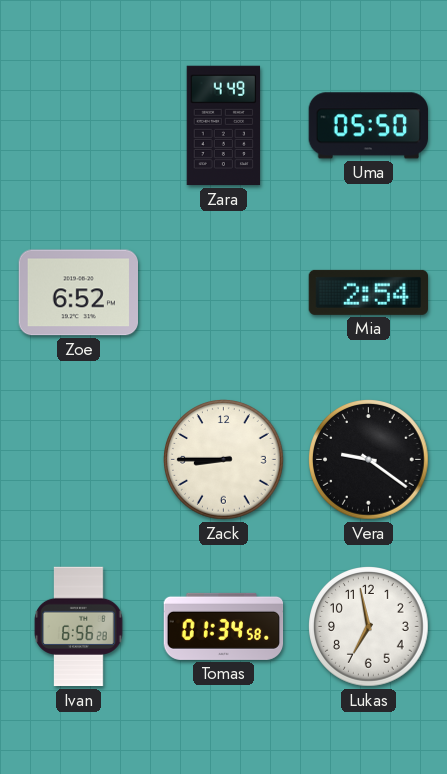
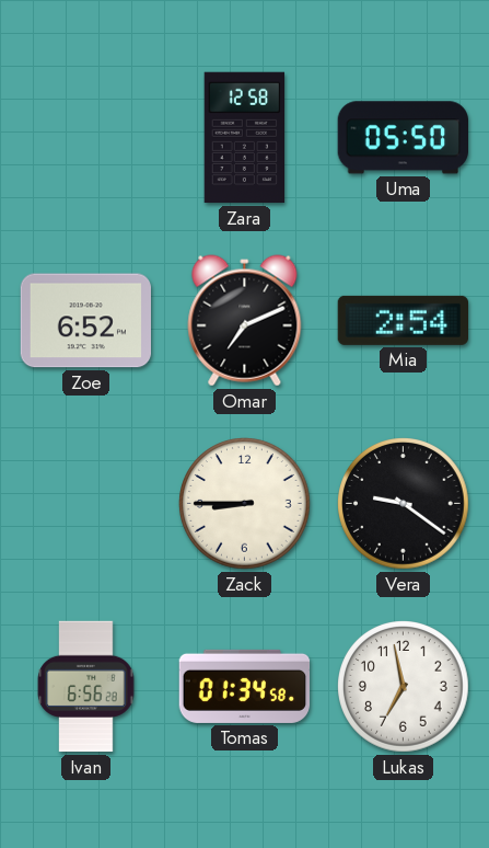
Zara: 4:49 -> 12:58 (245, 138)
Omar: none -> 7:11 (245, 321)
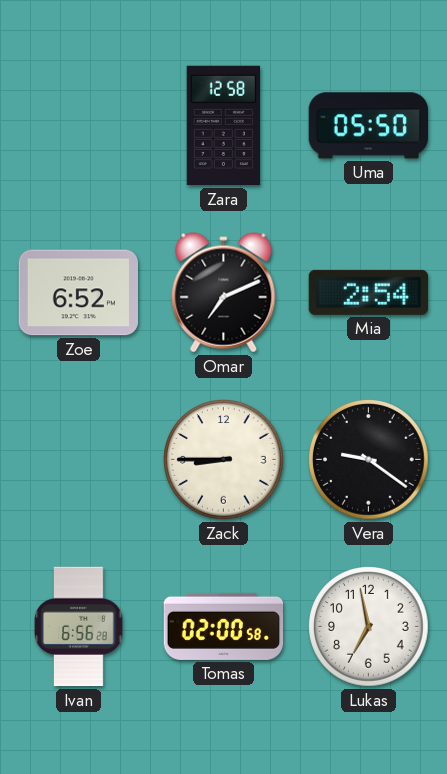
Tomas: 01:34 -> 02:00 (224, 626)
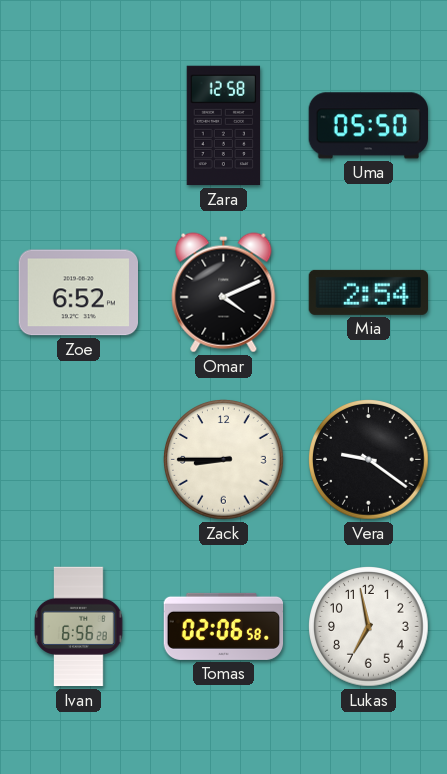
Omar: 7:11 -> 4:11 (224, 293)
Tomas: 02:00 -> 02:06 (224, 626)
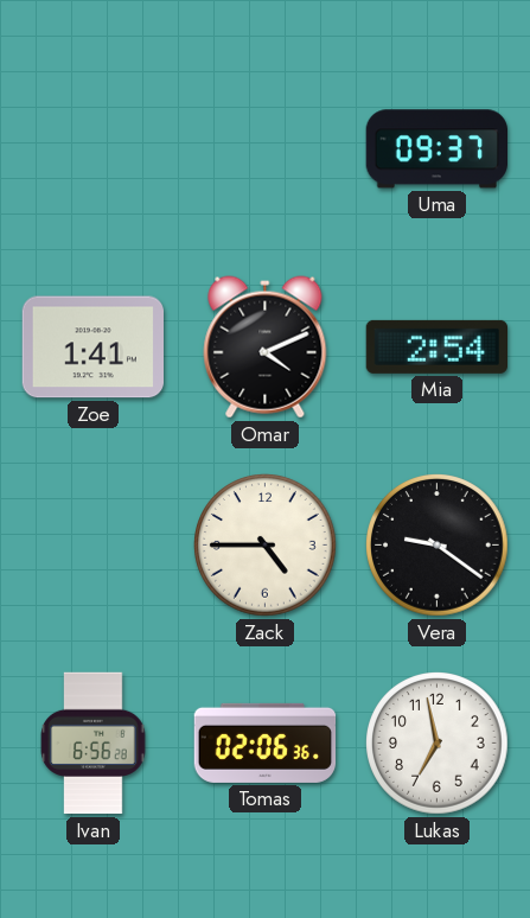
Zara: 12:58 -> none (224, 126)
Uma: 05:50 -> 09:37 (436, 149)
Zoe: 6:52 -> 1:41 (92, 348)
Zack: 8:45 -> 4:45 (266, 546)
Tomas: 02:06:58 -> 02:06:36 (266, 742)
